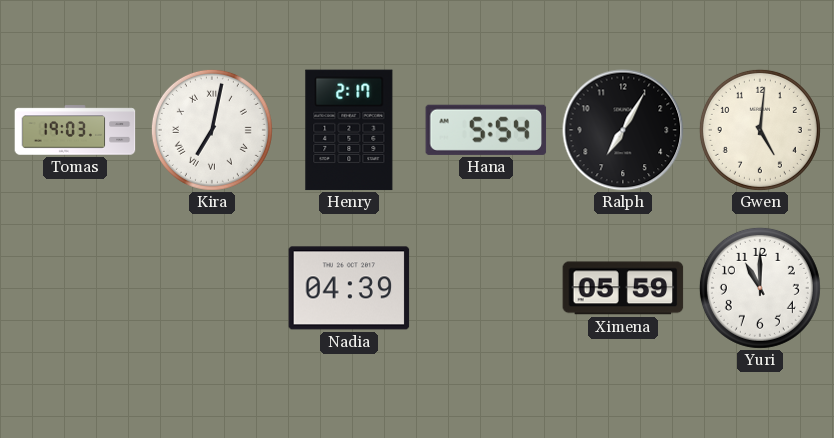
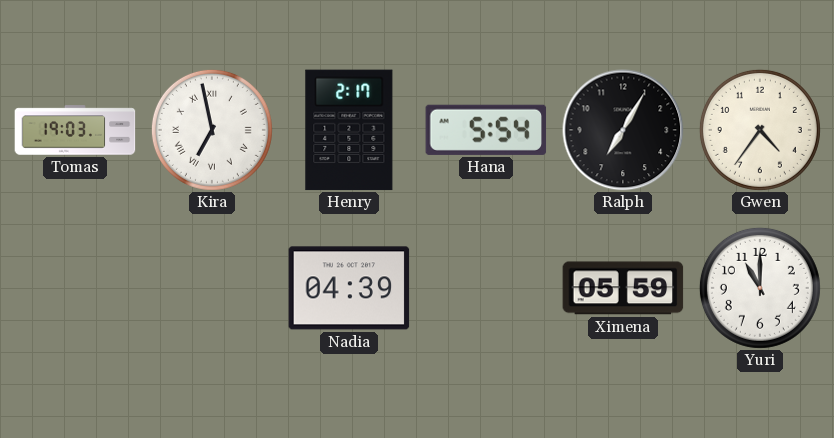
Kira: 7:02 -> 6:58 (212, 130)
Gwen: 5:01 -> 4:36 (760, 130)
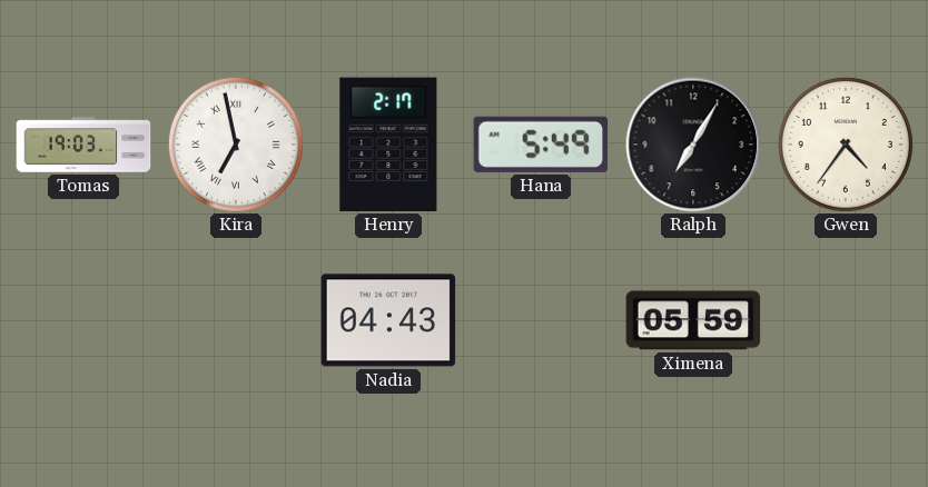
Hana: 5:54 -> 5:49 (541, 145)
Nadia: 04:39 -> 04:43 (388, 320)
Yuri: 11:00 -> none (760, 288)
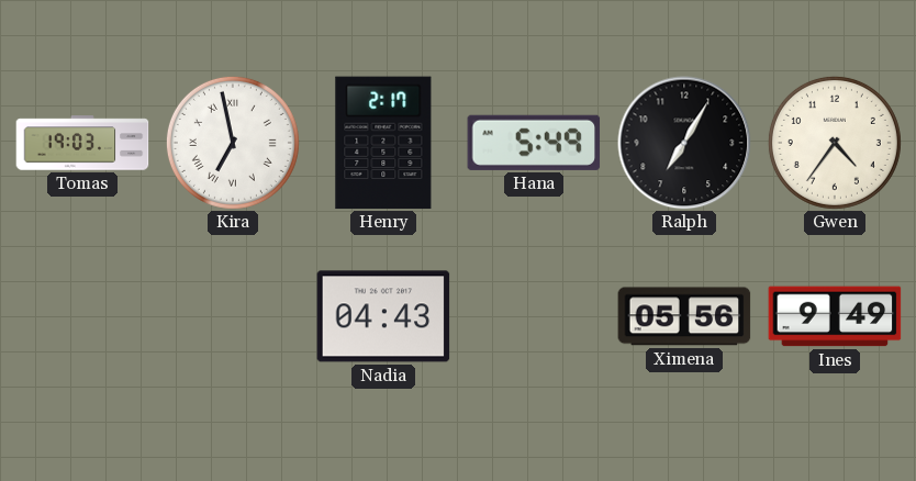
Ximena: 05:59 -> 05:56 (684, 316)
Ines: none -> 9:49 (835, 316)
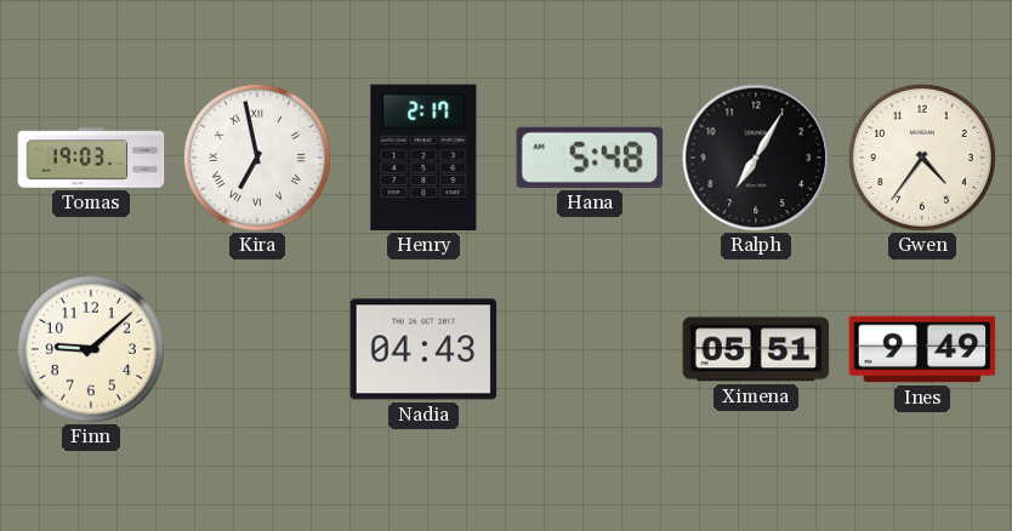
Hana: 5:49 -> 5:48 (590, 158)
Finn: none -> 9:08 (91, 349)
Ximena: 05:56 -> 05:51 (756, 349)
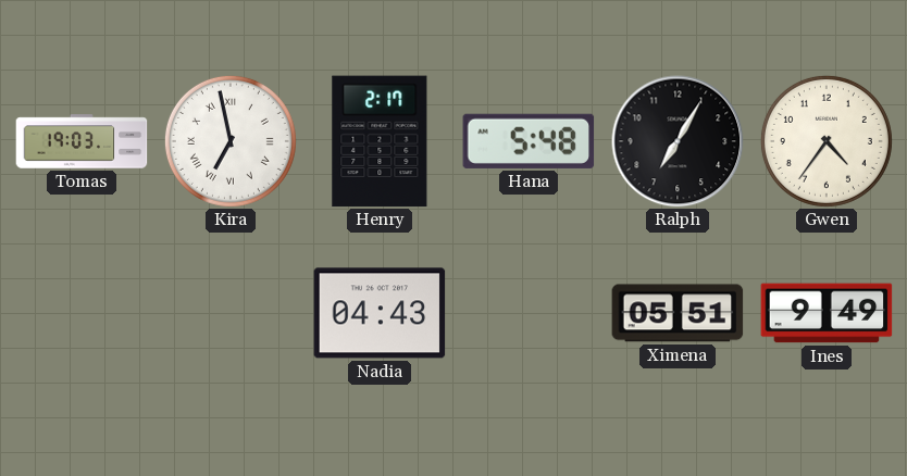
Finn: 9:08 -> none (91, 349)
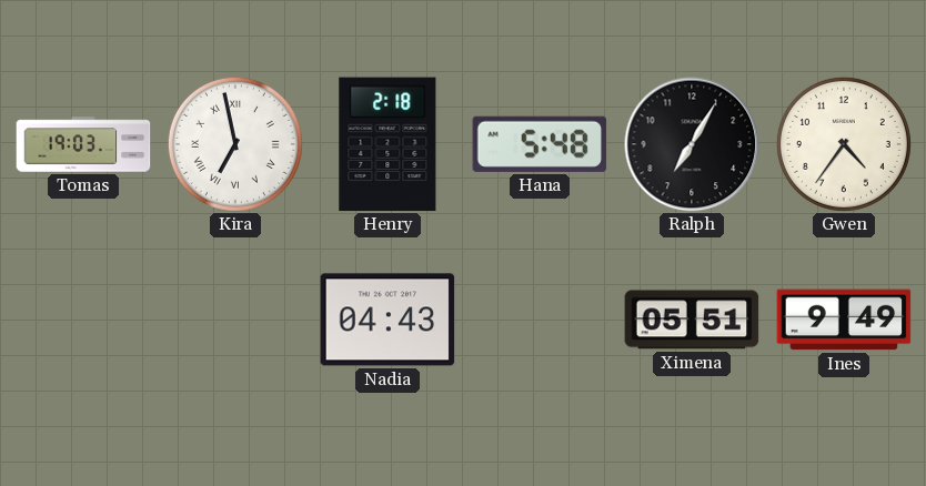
Henry: 2:17 -> 2:18 (387, 144)
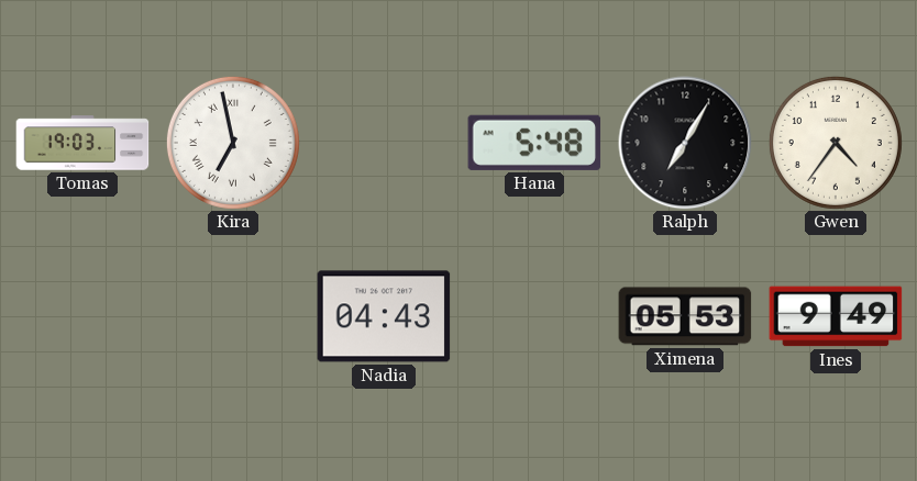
Henry: 2:18 -> none (387, 144)
Ximena: 05:51 -> 05:53 (685, 316)
